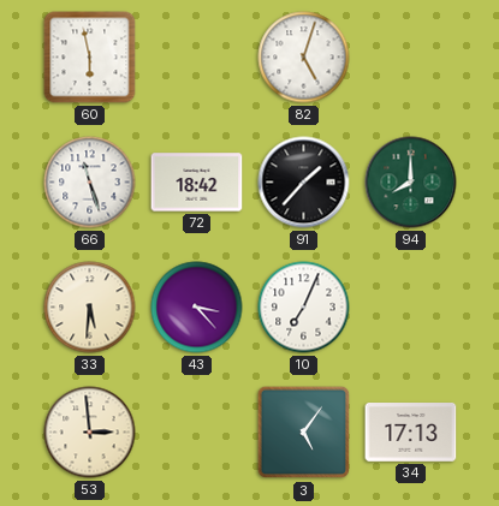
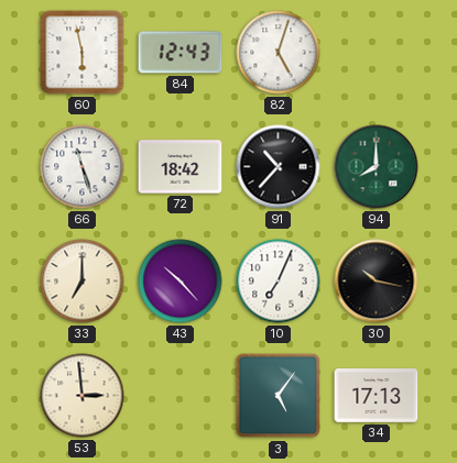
84: none -> 12:43 (181, 53)
91: 1:37 -> 10:37 (279, 167)
33: 5:31 -> 7:00 (83, 282)
43: 3:23 -> 10:23 (181, 282)
30: none -> 10:17 (377, 282)
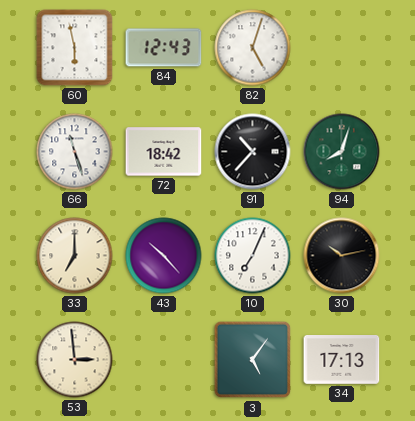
94: 8:00 -> 8:03 (342, 152)
30: 10:17 -> 10:13 (342, 256)
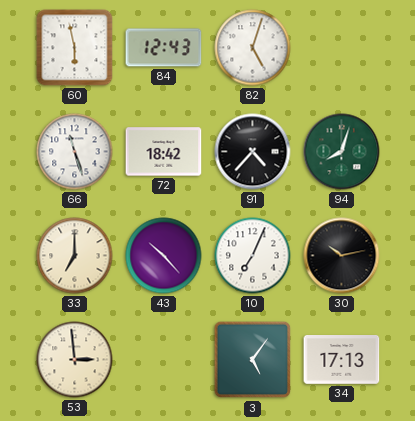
91: 10:37 -> 4:37 (253, 152)
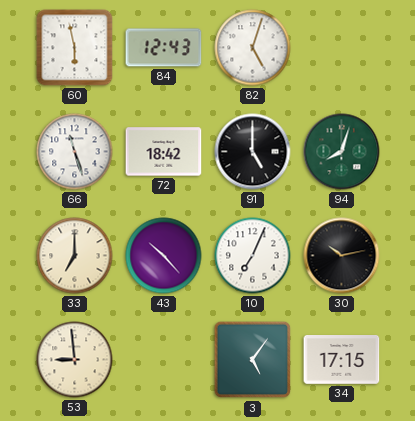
91: 4:37 -> 5:00 (253, 152)
53: 2:59 -> 8:59 (75, 360)
34: 17:13 -> 17:15 (342, 360)
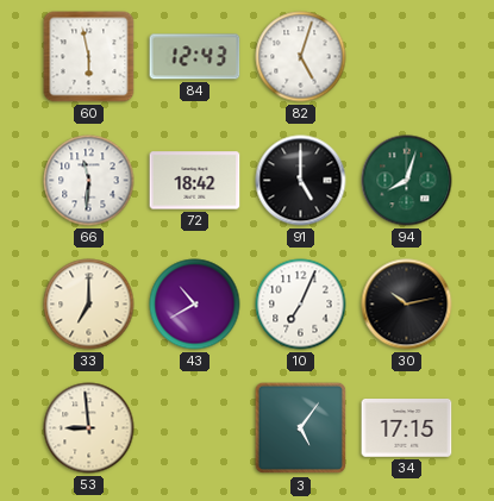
66: 11:27 -> 11:31 (89, 181)
43: 10:23 -> 10:40 (195, 305)
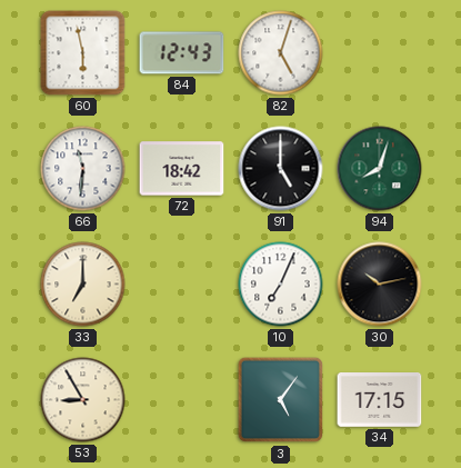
43: 10:40 -> none (195, 305)
53: 8:59 -> 8:55 (83, 400)
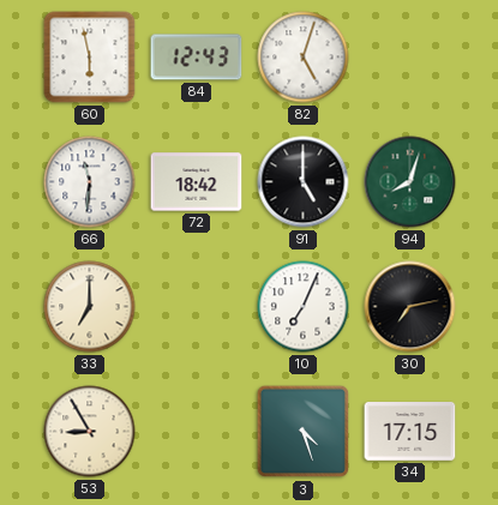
30: 10:13 -> 7:13 (410, 307)
3: 5:06 -> 4:27 (304, 432)
